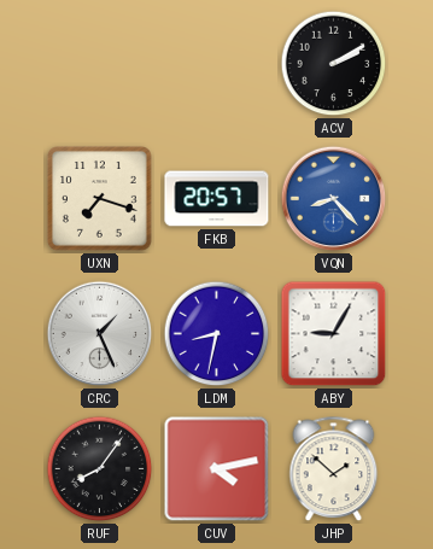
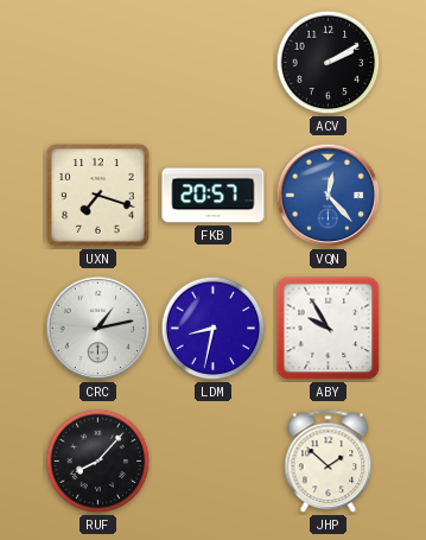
VQN: 8:23 -> 12:23 (329, 196)
CRC: 1:26 -> 1:13 (98, 329)
ABY: 9:05 -> 9:55 (329, 329)
RUF: 8:06 -> 8:07 (98, 462)
CUV: 4:13 -> none (217, 469)
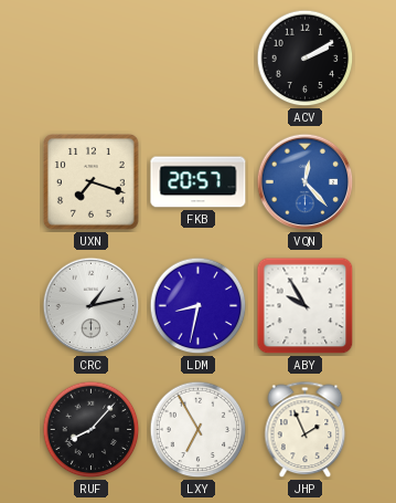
LXY: none -> 6:55 (199, 430)
JHP: 1:52 -> 1:56 (306, 430)
